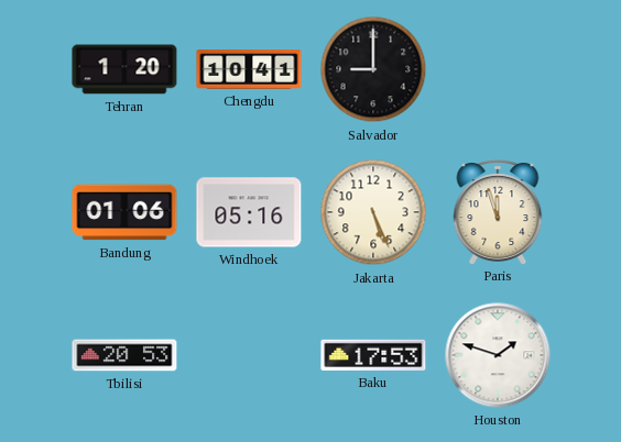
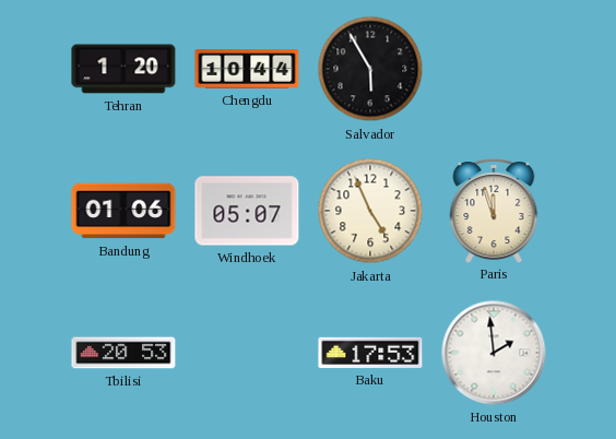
Chengdu: 10:41 -> 10:44 (247, 70)
Salvador: 9:00 -> 5:55 (370, 69)
Windhoek: 05:16 -> 05:07 (247, 211)
Jakarta: 5:26 -> 4:56 (370, 211)
Houston: 1:48 -> 1:59 (494, 353)
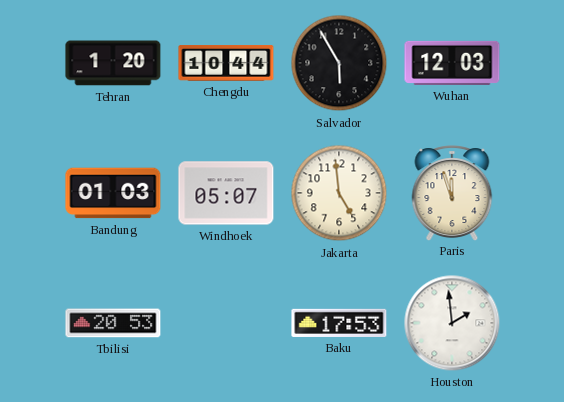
Wuhan: none -> 12:03 (452, 63)
Bandung: 01:06 -> 01:03 (113, 193)
Jakarta: 4:56 -> 4:59 (339, 193)
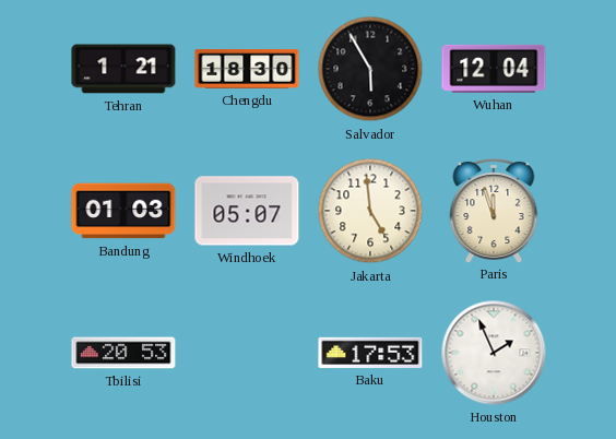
Tehran: 1:20 -> 1:21 (123, 69)
Chengdu: 10:44 -> 18:30 (247, 70)
Wuhan: 12:03 -> 12:04 (494, 69)
Houston: 1:59 -> 1:56 (494, 353)
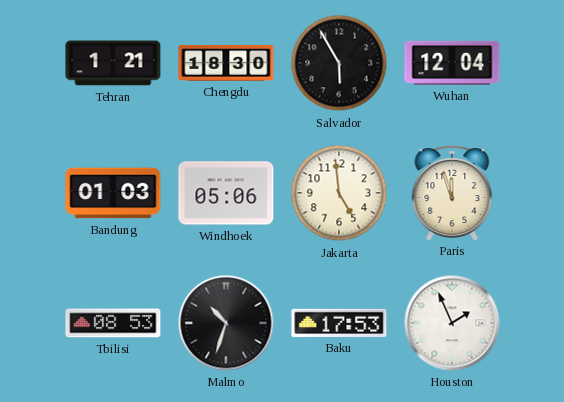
Windhoek: 05:07 -> 05:06 (226, 193)
Tbilisi: 20:53 -> 08:53 (113, 323)
Malmo: none -> 10:33 (226, 323)
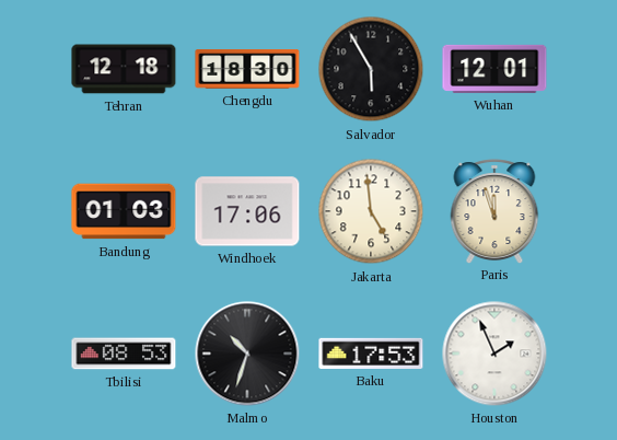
Tehran: 1:21 -> 12:18 (124, 69)
Wuhan: 12:04 -> 12:01 (494, 69)
Windhoek: 05:06 -> 17:06 (247, 211)
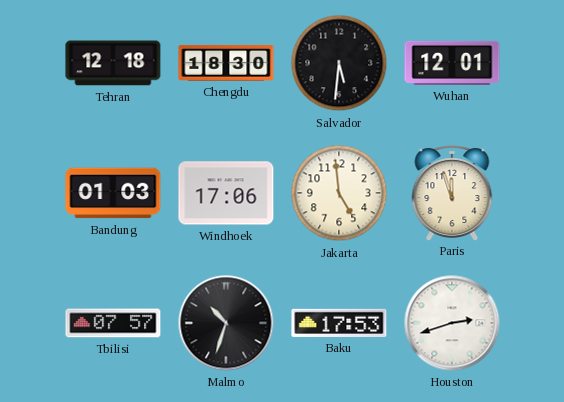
Salvador: 5:55 -> 5:31 (339, 63)
Tbilisi: 08:53 -> 07:57 (113, 323)
Houston: 1:56 -> 2:42 (452, 323)
